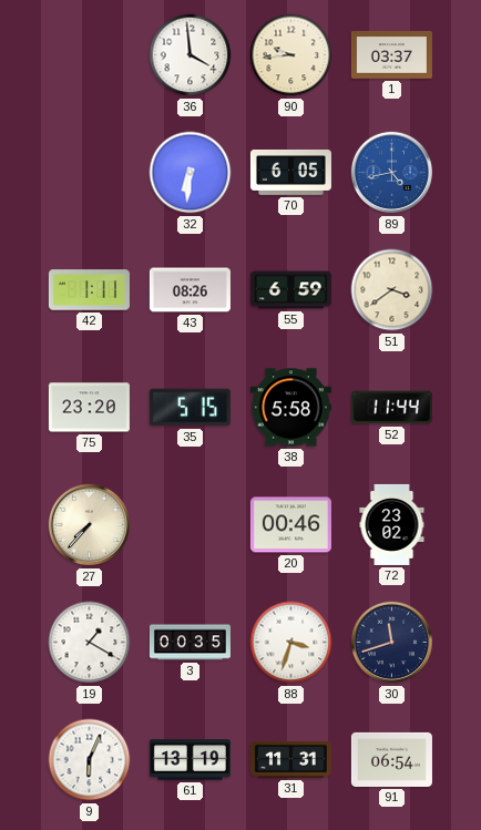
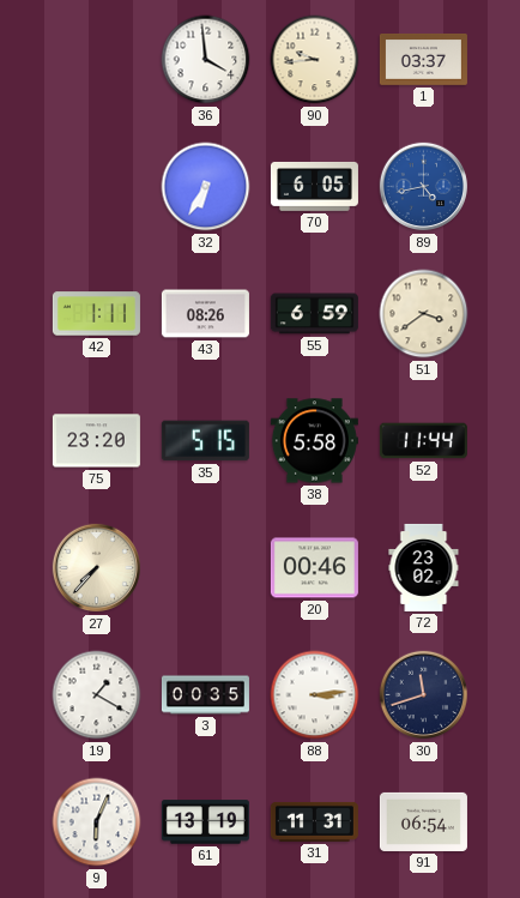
32: 6:31 -> 6:35 (206, 187)
88: 3:33 -> 3:14 (315, 695)
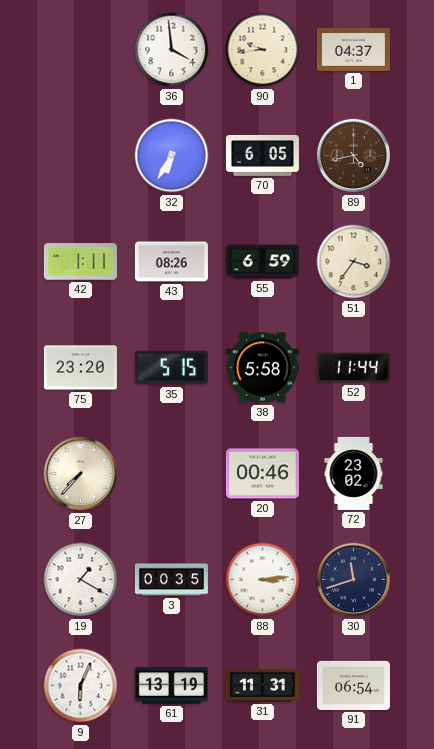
1: 03:37 -> 04:37 (353, 50)
89 dial: blue -> brown (354, 156)
51: 3:39 -> 3:36 (354, 262)
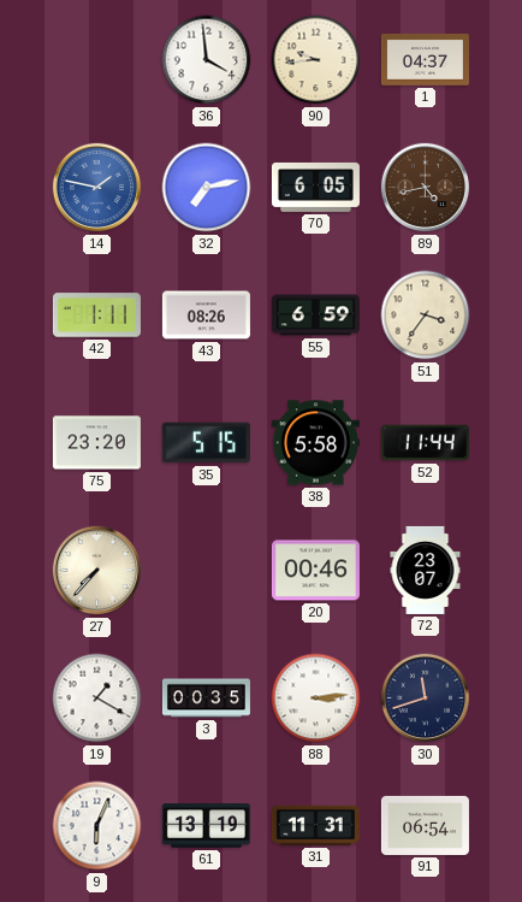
14: none -> 1:47 (97, 188)
32: 6:35 -> 7:13 (207, 188)
72: 23:02 -> 23:07 (426, 570)
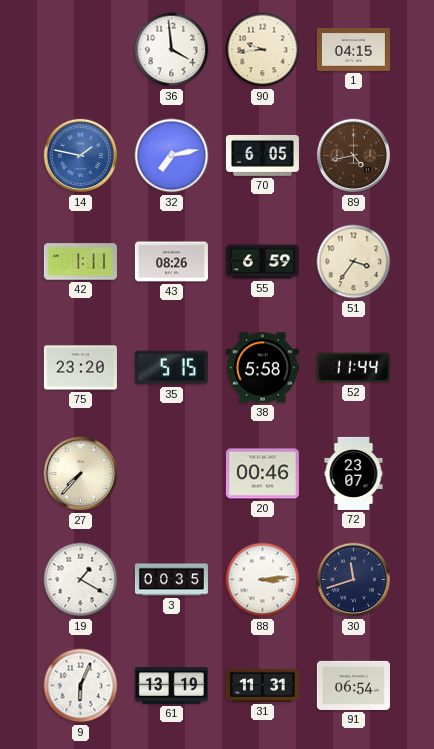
1: 04:37 -> 04:15 (353, 50)
